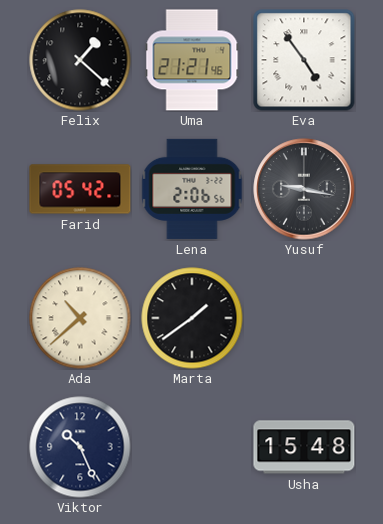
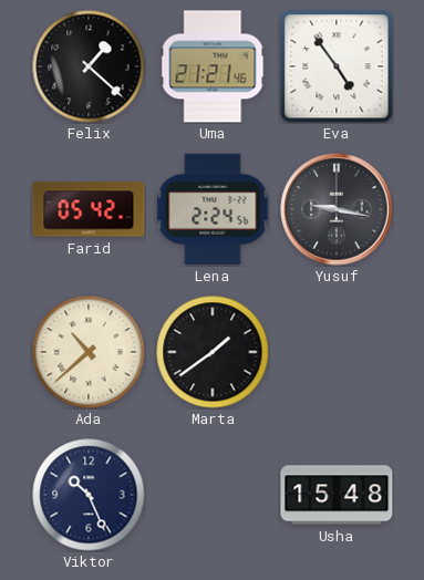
Lena: 2:06 -> 2:24 (213, 209)
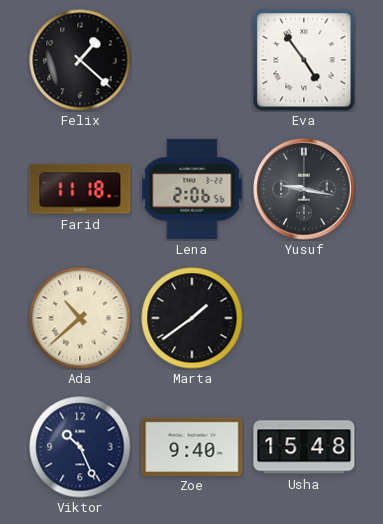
Uma: 21:21 -> none (213, 66)
Farid: 05:42 -> 11:18 (80, 189)
Lena: 2:24 -> 2:06 (192, 189)
Zoe: none -> 9:40 (192, 446)
